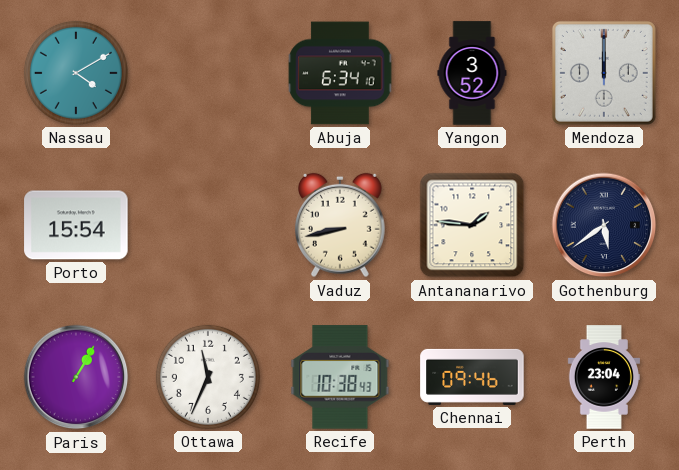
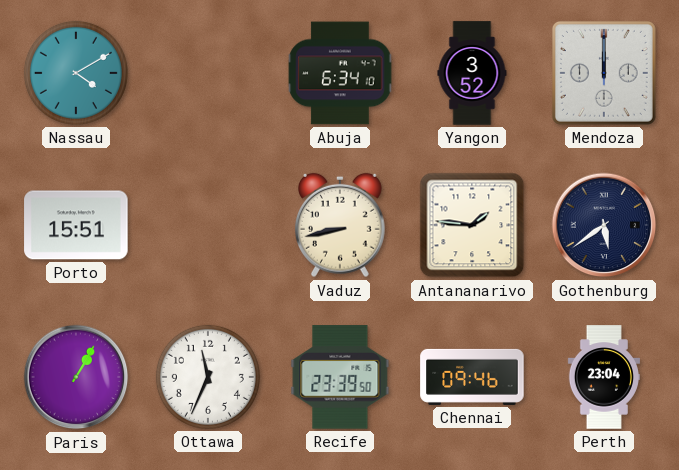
Porto: 15:54 -> 15:51 (76, 225)
Recife: 10:38 -> 23:39 (340, 377)
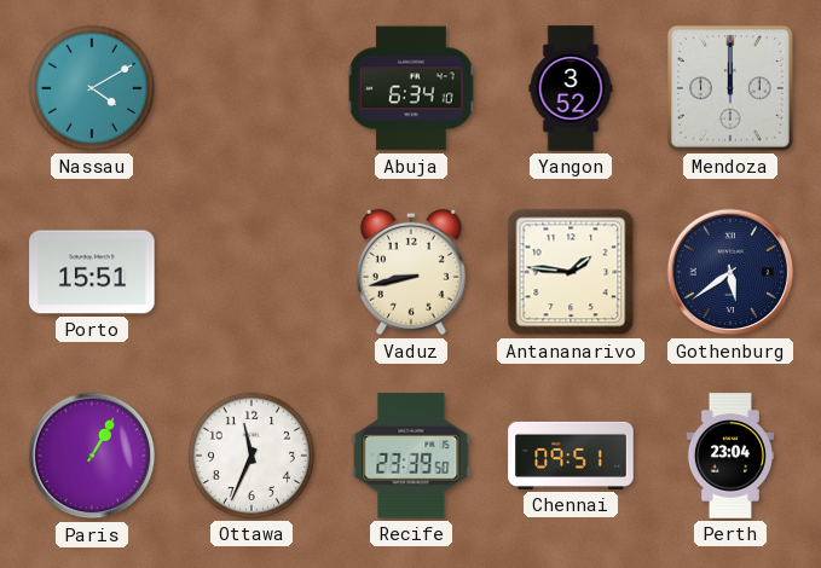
Chennai: 09:46 -> 09:51 (571, 456)
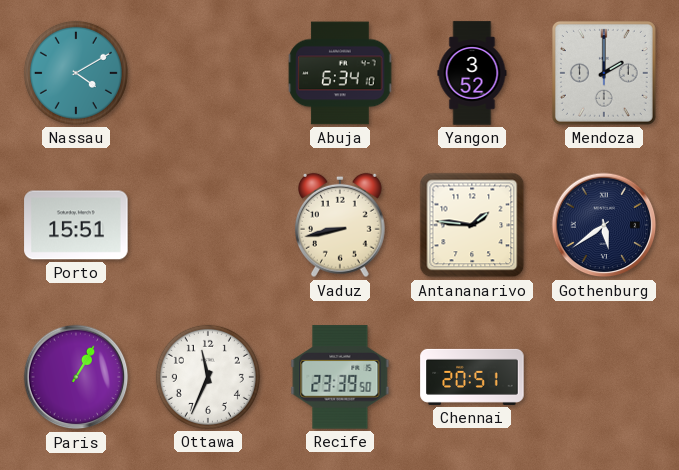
Mendoza: 12:00 -> 2:00 (604, 73)
Chennai: 09:51 -> 20:51 (472, 377)
Perth: 23:04 -> none (730, 456)
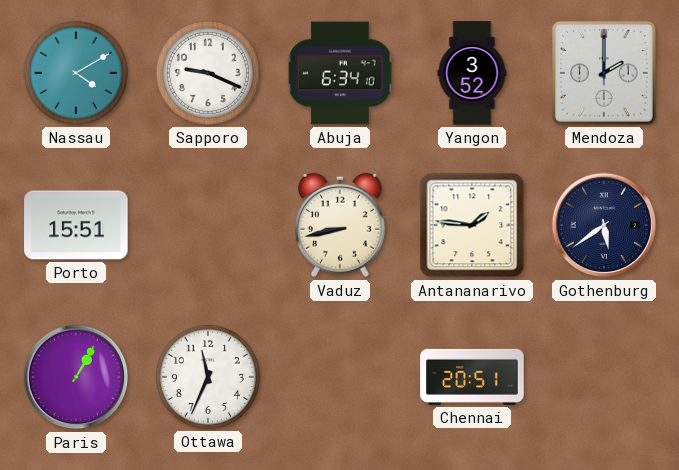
Sapporo: none -> 9:19 (208, 73)
Recife: 23:39 -> none (340, 377)
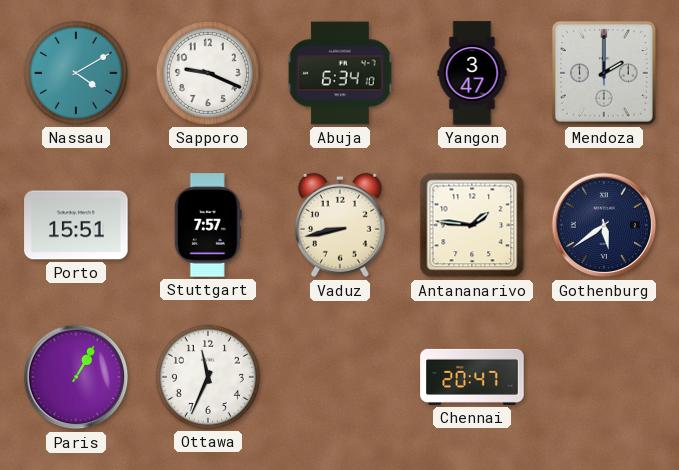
Yangon: 3:52 -> 3:47 (472, 73)
Stuttgart: none -> 7:57 (208, 225)
Chennai: 20:51 -> 20:47 (472, 377)
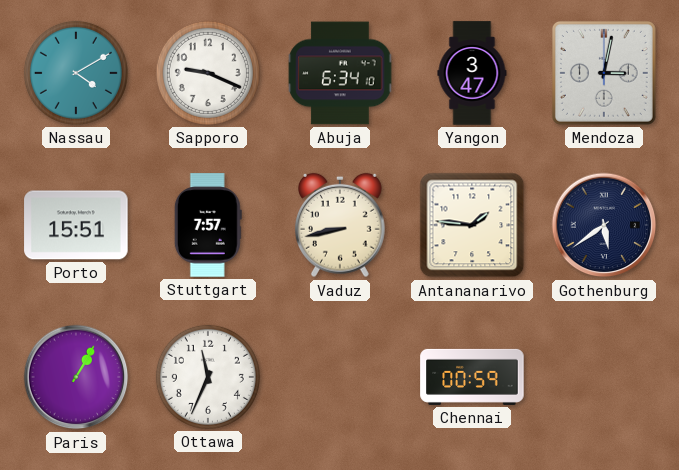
Mendoza: 2:00 -> 3:02 (604, 73)
Chennai: 20:47 -> 00:59 (472, 377)
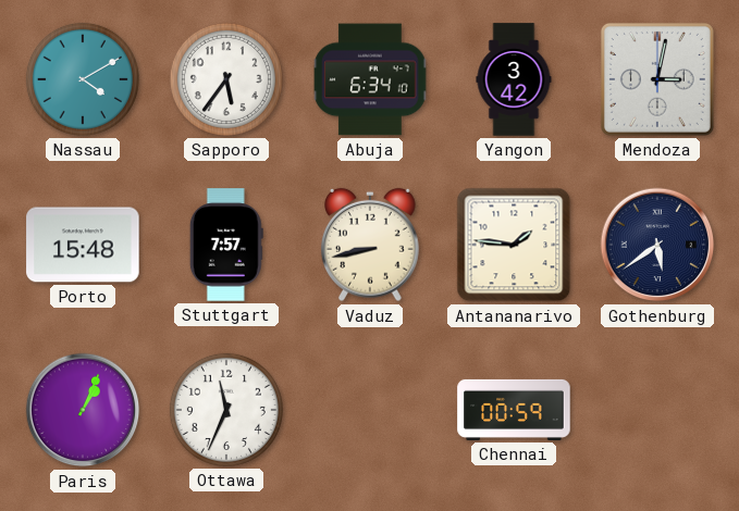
Sapporo: 9:19 -> 5:36 (226, 79)
Yangon: 3:47 -> 3:42 (514, 79)
Porto: 15:51 -> 15:48 (83, 245)
Paris: 1:05 -> 1:04 (83, 410)
